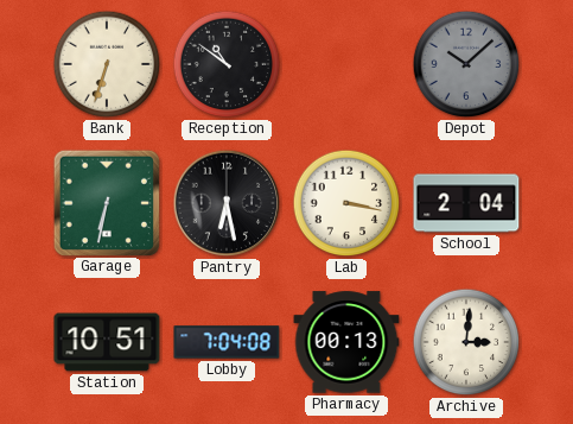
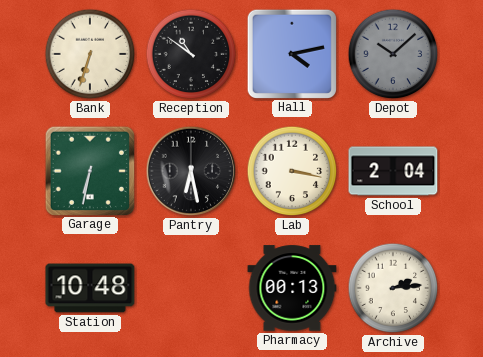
Hall: none -> 4:13 (291, 53)
Station: 10:51 -> 10:48 (90, 288)
Lobby: 7:04 -> none (227, 342)
Archive: 3:01 -> 2:14 (393, 288)
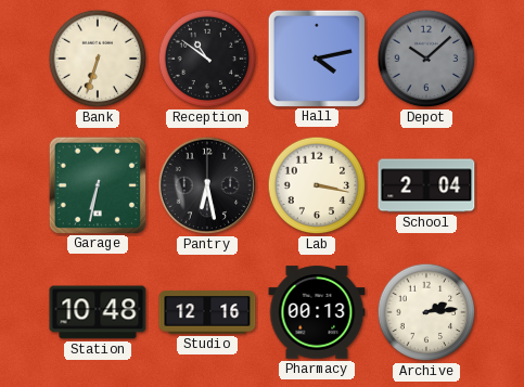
Studio: none -> 12:16 (207, 312)
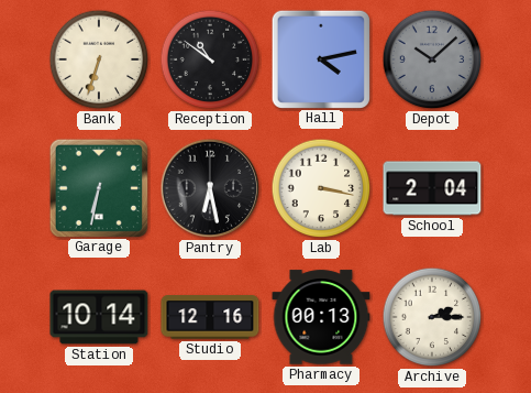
Station: 10:48 -> 10:14 (99, 317)
Archive: 2:14 -> 2:15 (432, 317)
